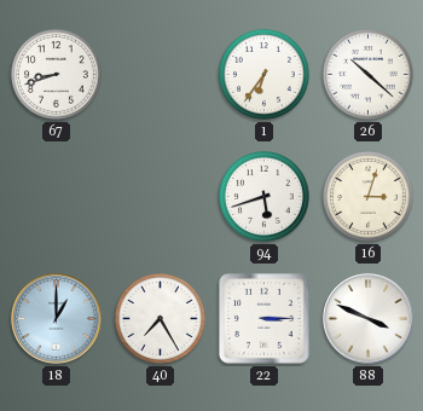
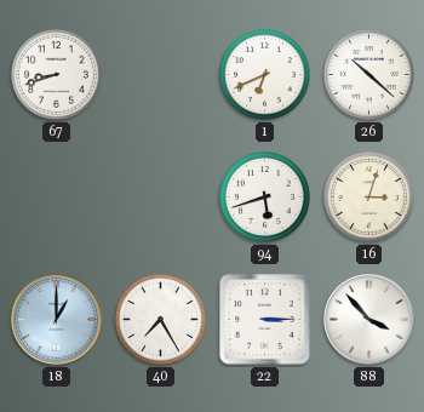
1: 6:36 -> 6:41 (264, 74)
88: 3:49 -> 3:53 (369, 320)
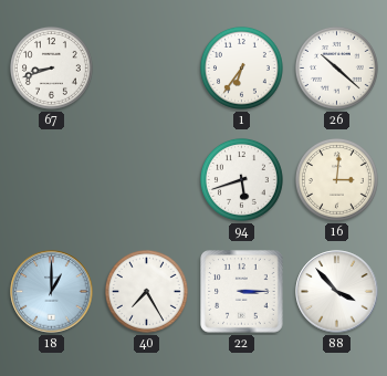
1: 6:41 -> 6:36 (241, 67)
16: 3:03 -> 3:01 (336, 179)
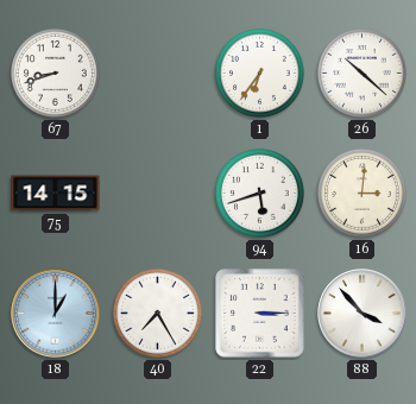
75: none -> 14:15 (56, 194)
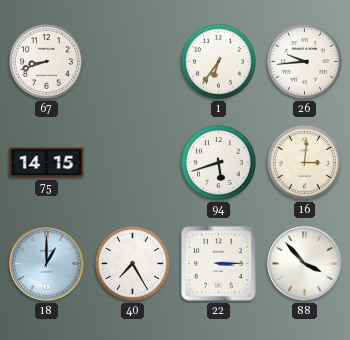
26: 10:22 -> 9:44 (304, 61)
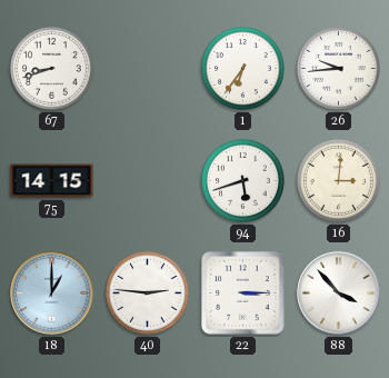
40: 7:25 -> 2:46 (147, 292)
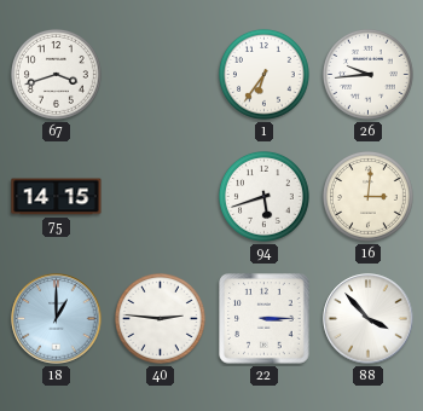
67: 8:42 -> 3:42 (56, 74)
